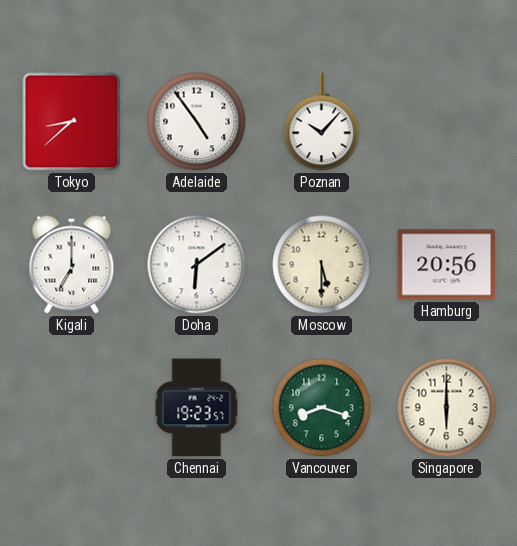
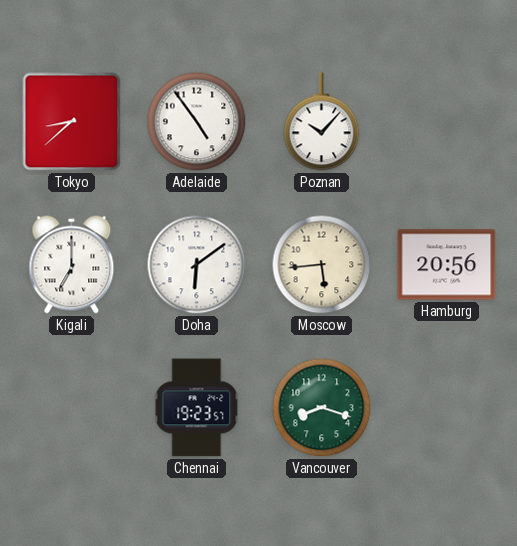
Moscow: 5:30 -> 5:44 (322, 265)
Singapore: 6:00 -> none (447, 408)
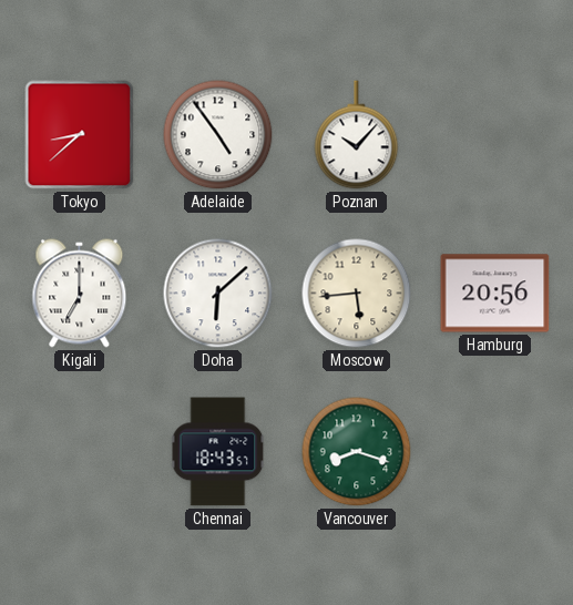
Doha: 6:09 -> 6:08 (218, 294)
Chennai: 19:23 -> 18:43 (218, 452)
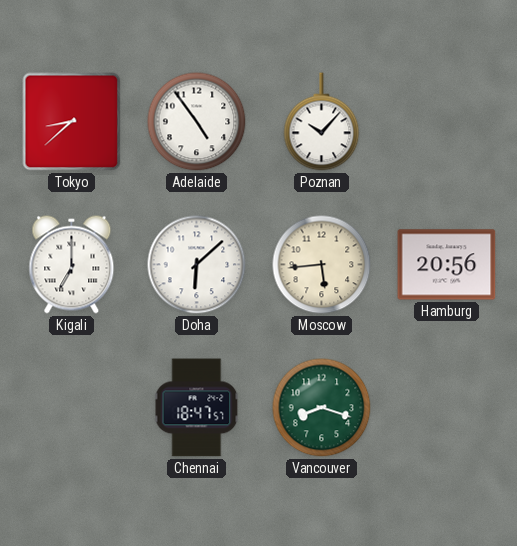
Chennai: 18:43 -> 18:47 (197, 408)
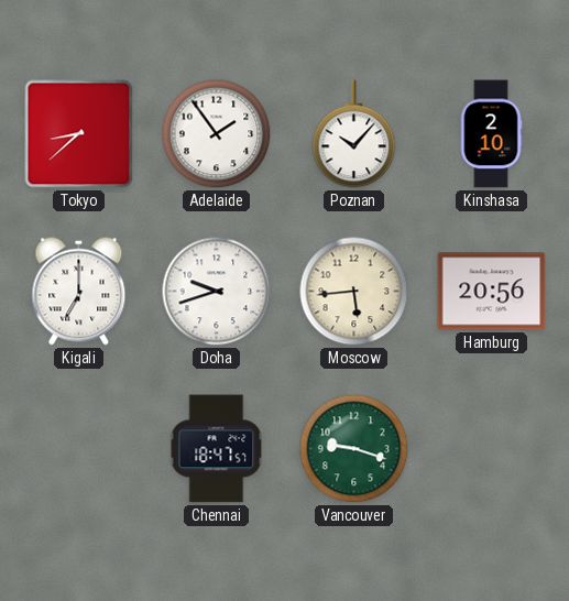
Adelaide: 4:54 -> 1:54 (217, 134)
Kinshasa: none -> 2:10 (491, 134)
Doha: 6:08 -> 9:42 (217, 292)
Vancouver: 8:18 -> 9:18 (354, 449)
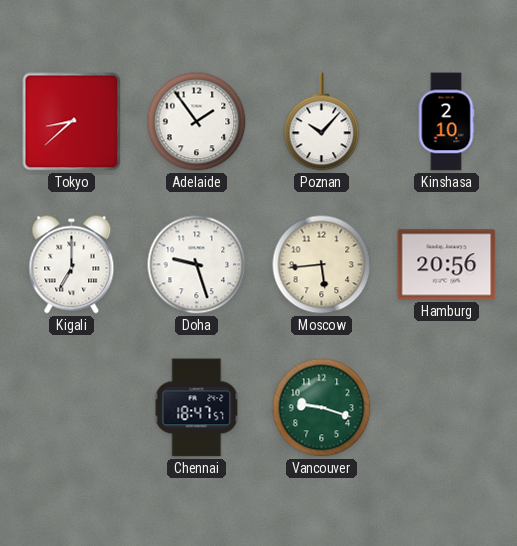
Doha: 9:42 -> 9:27 (197, 265)
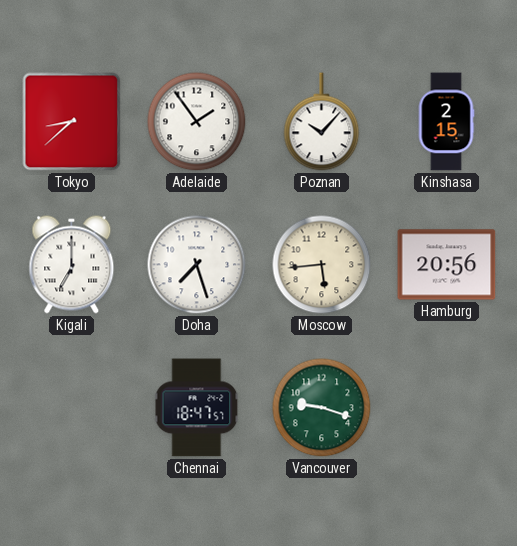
Kinshasa: 2:10 -> 2:15 (446, 122)
Doha: 9:27 -> 7:27 (197, 265)
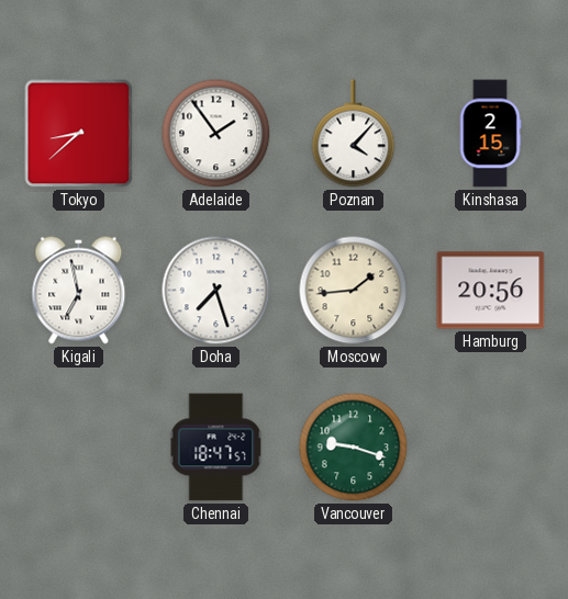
Poznan: 10:07 -> 4:07 (354, 134)
Kigali: 7:00 -> 6:58 (79, 291)
Moscow: 5:44 -> 1:44 (354, 291)
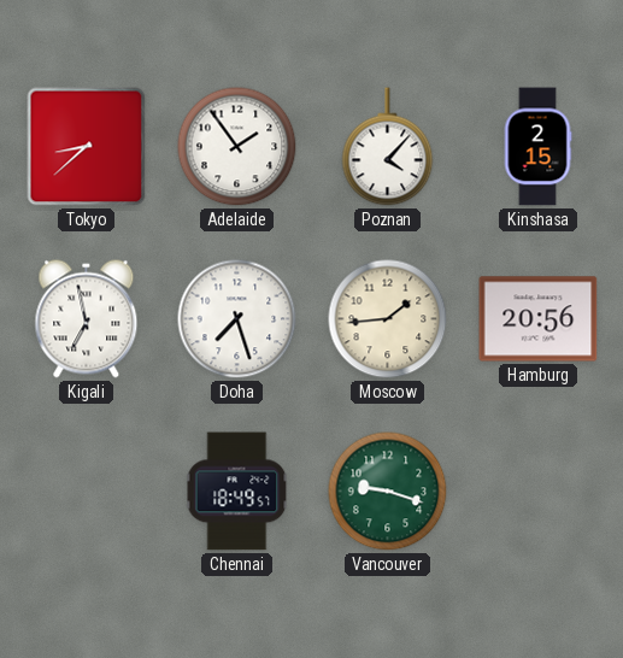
Chennai: 18:47 -> 18:49 (237, 492)
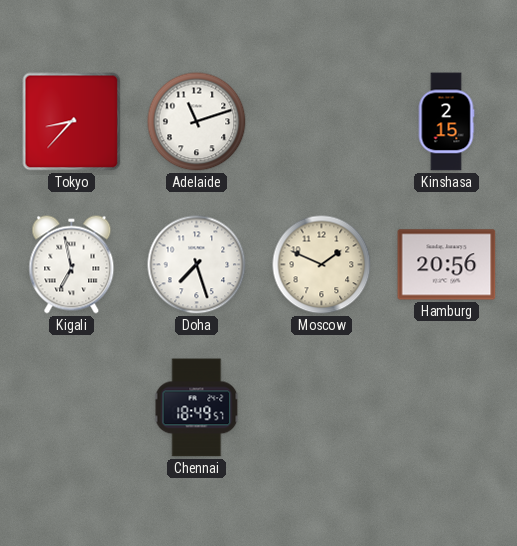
Tokyo: 8:38 -> 8:37 (72, 122)
Adelaide: 1:54 -> 11:12 (197, 122)
Poznan: 4:07 -> none (388, 147)
Moscow: 1:44 -> 1:49 (322, 265)
Vancouver: 9:18 -> none (388, 492)
